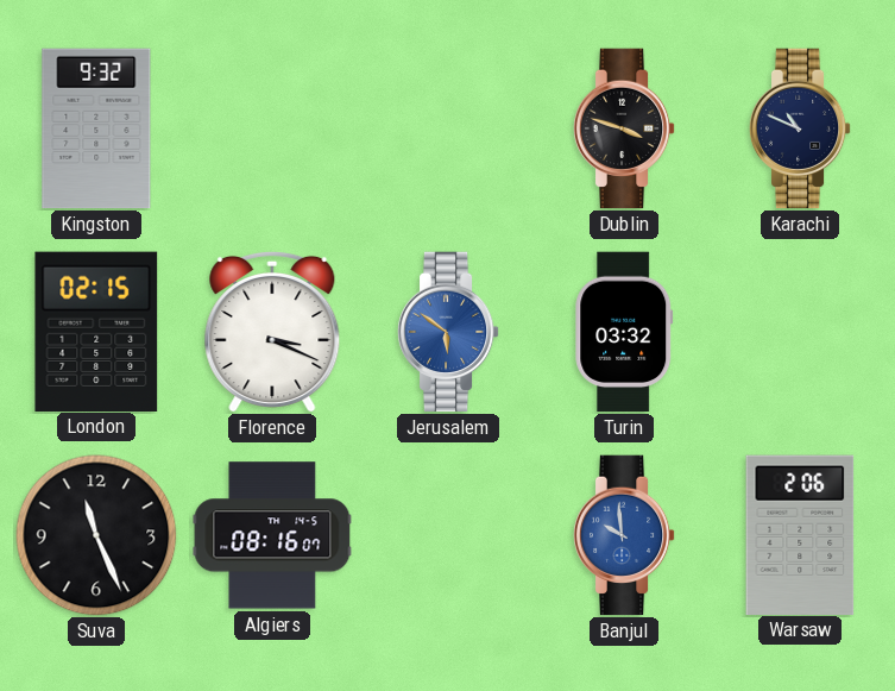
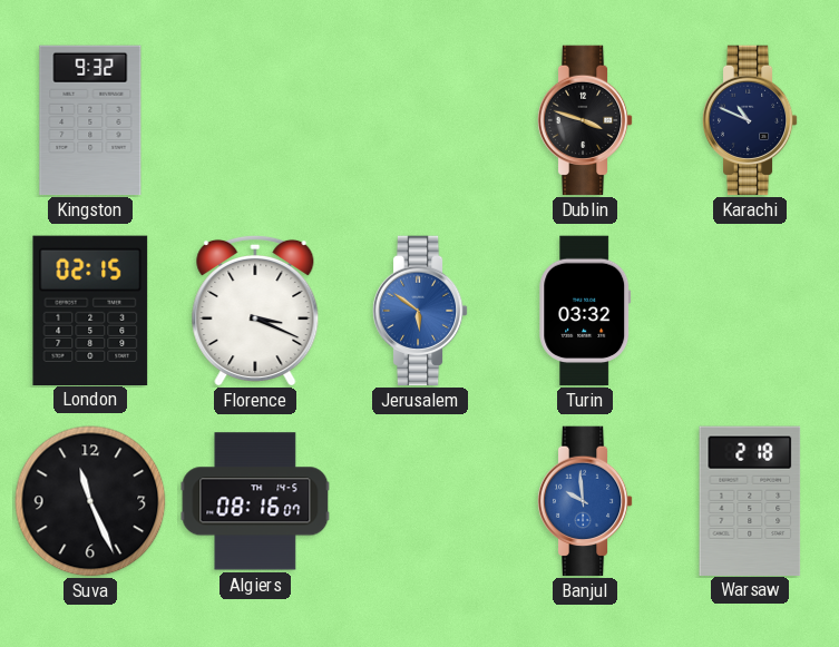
Warsaw: 2:06 -> 2:18 (750, 500)
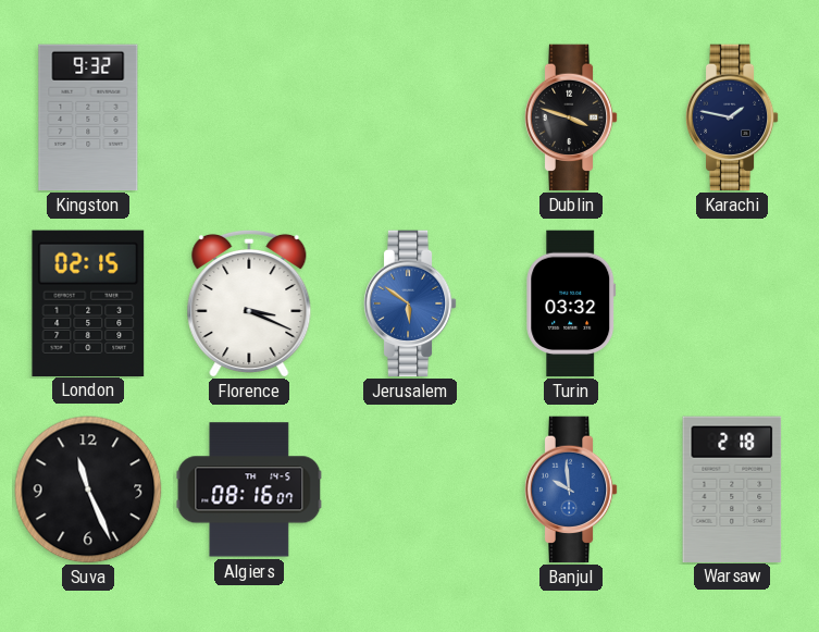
Karachi: 10:49 -> 1:47 (732, 117)
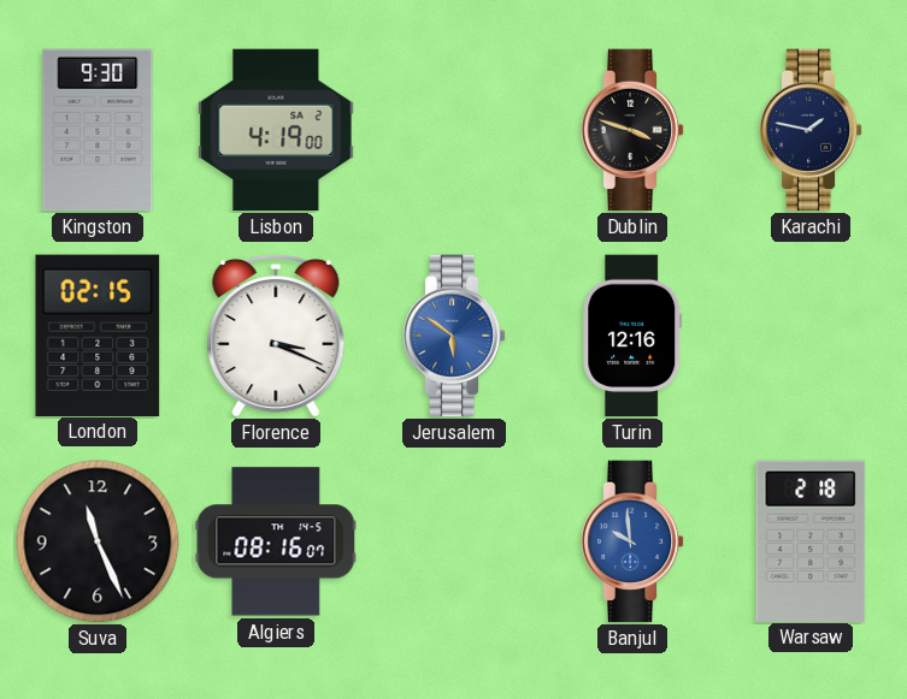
Kingston: 9:32 -> 9:30 (98, 130)
Lisbon: none -> 4:19 (276, 130)
Turin: 03:32 -> 12:16 (632, 336)
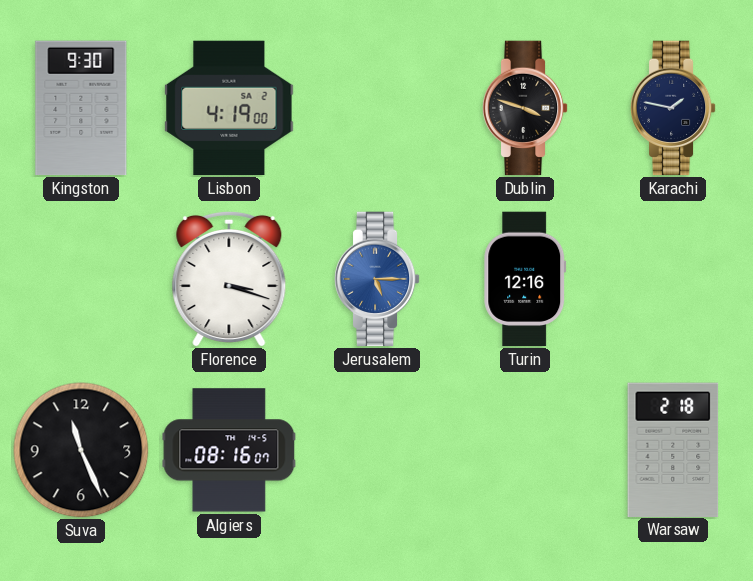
London: 02:15 -> none (98, 334)
Florence: 3:19 -> 3:18 (229, 279)
Jerusalem: 5:51 -> 5:15 (377, 279)
Banjul: 9:59 -> none (632, 541)
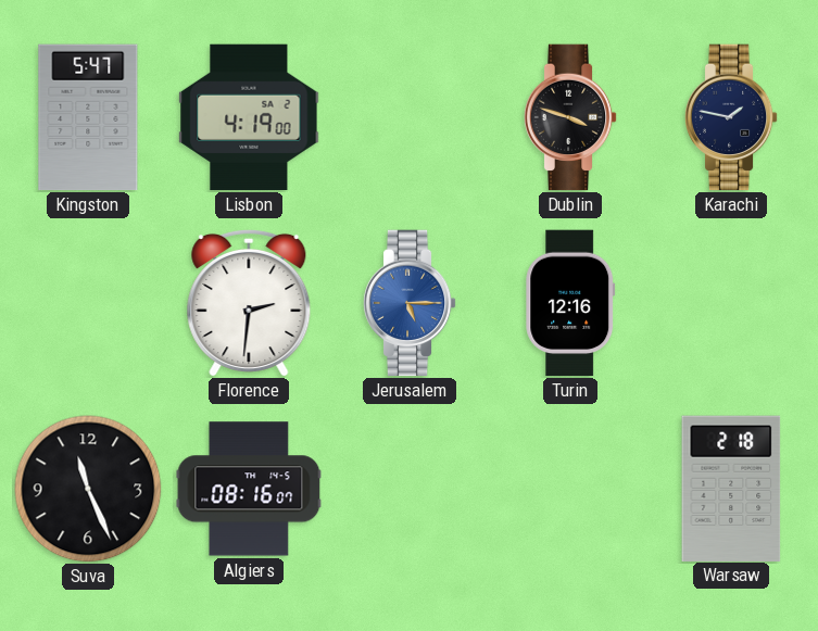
Kingston: 9:30 -> 5:47 (88, 117)
Florence: 3:18 -> 2:31 (249, 303)
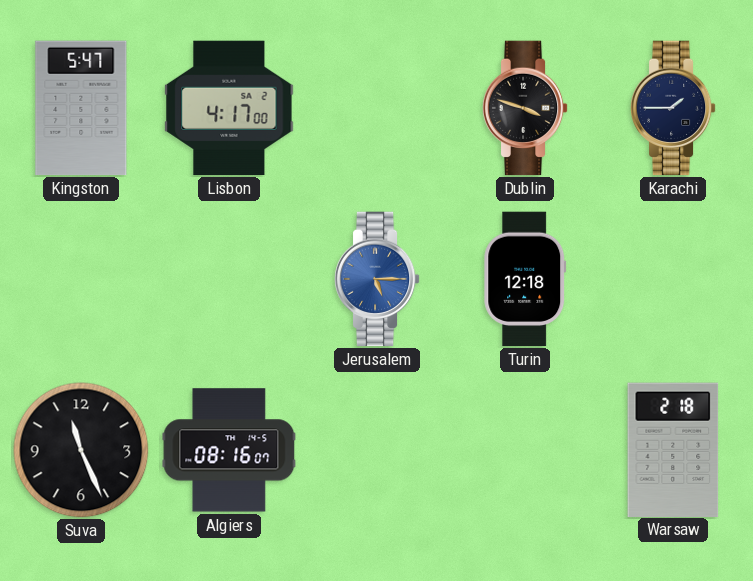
Lisbon: 4:19 -> 4:17 (229, 108)
Karachi: 1:47 -> 1:45 (673, 108)
Florence: 2:31 -> none (249, 303)
Turin: 12:16 -> 12:18 (525, 279)
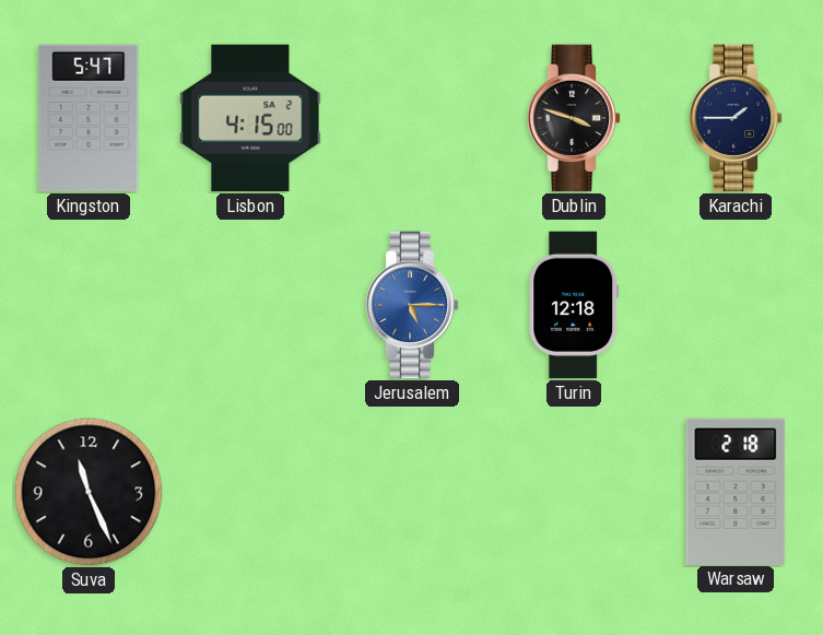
Lisbon: 4:17 -> 4:15 (250, 118)
Algiers: 08:16 -> none (229, 450)
